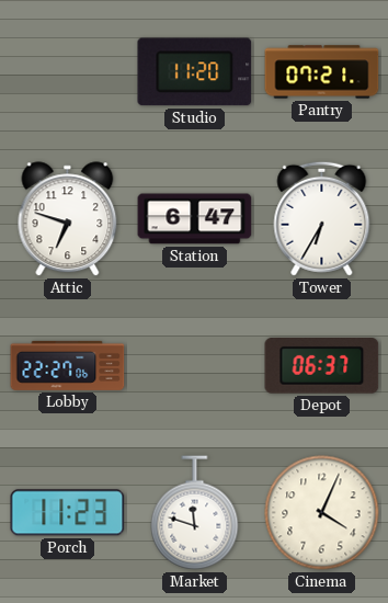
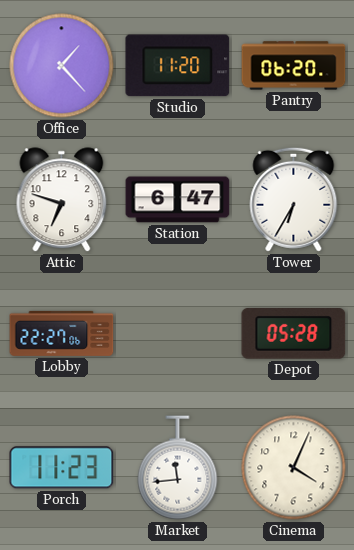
Office: none -> 1:23 (62, 66)
Pantry: 07:21 -> 06:20 (294, 66)
Depot: 06:37 -> 05:28 (294, 334)
Market: 11:48 -> 11:44 (178, 468)
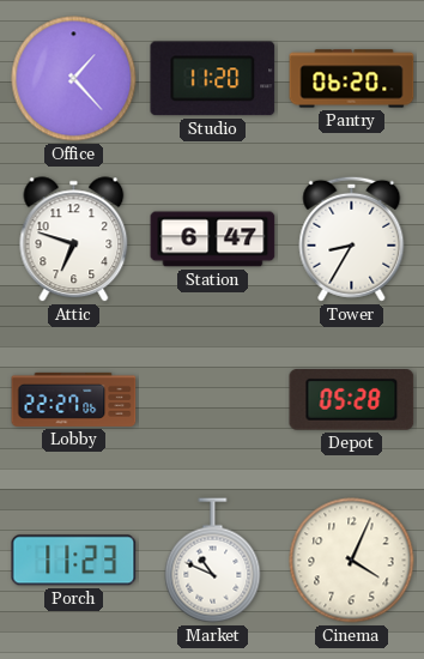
Tower: 6:35 -> 8:35 (352, 238)
Market: 11:44 -> 10:49 (213, 561)
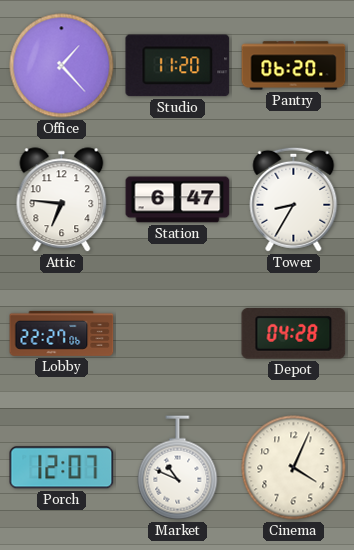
Attic: 6:48 -> 6:46 (62, 200)
Depot: 05:28 -> 04:28 (294, 334)
Porch: 11:23 -> 12:07 (62, 468)
